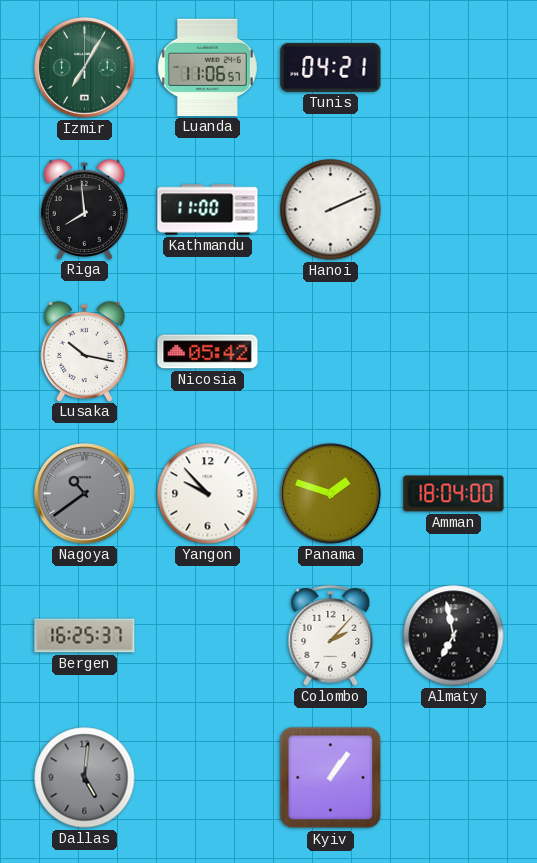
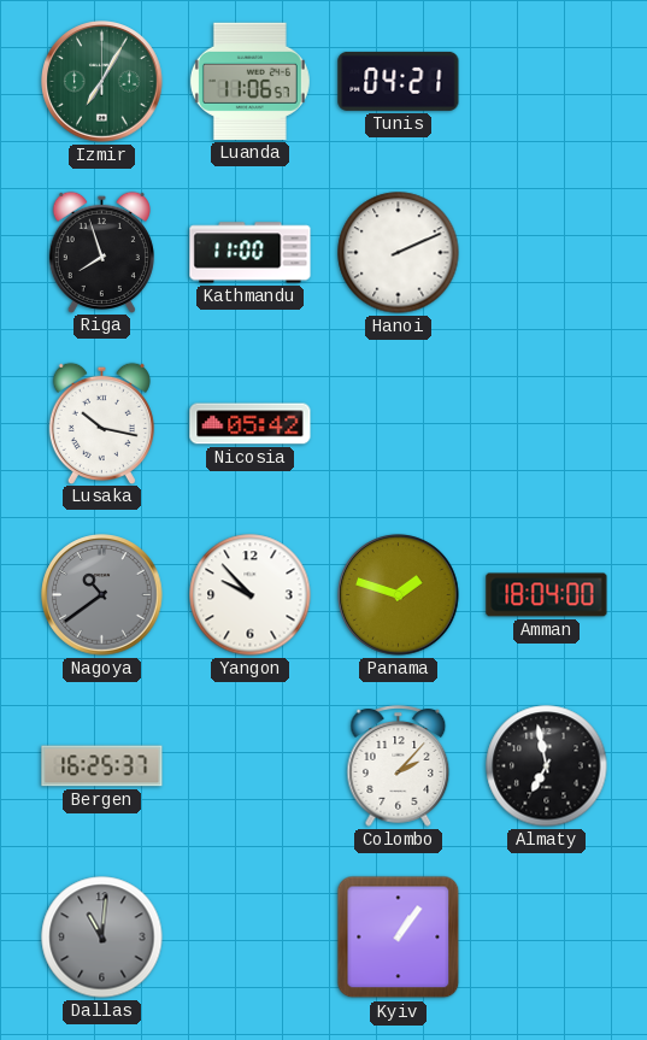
Riga: 7:59 -> 7:57 (101, 252)
Dallas: 5:01 -> 11:01 (102, 938)
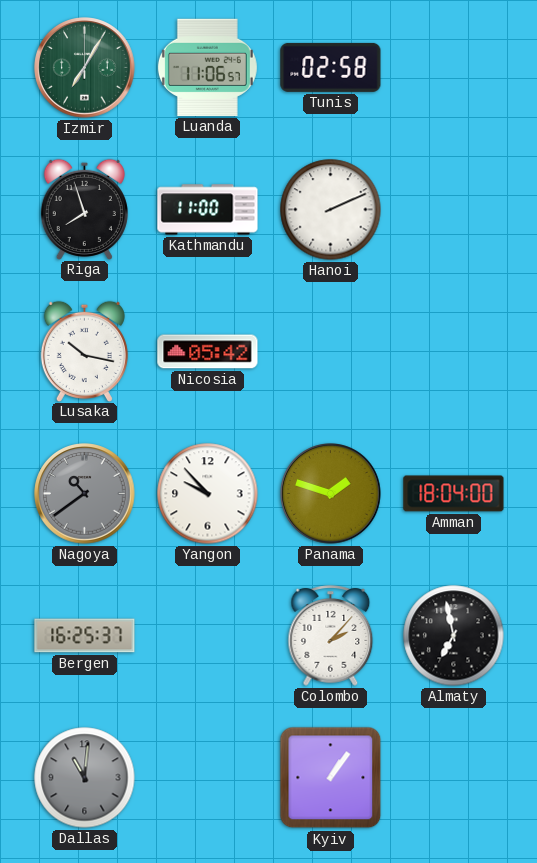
Tunis: 04:21 -> 02:58 (331, 67)
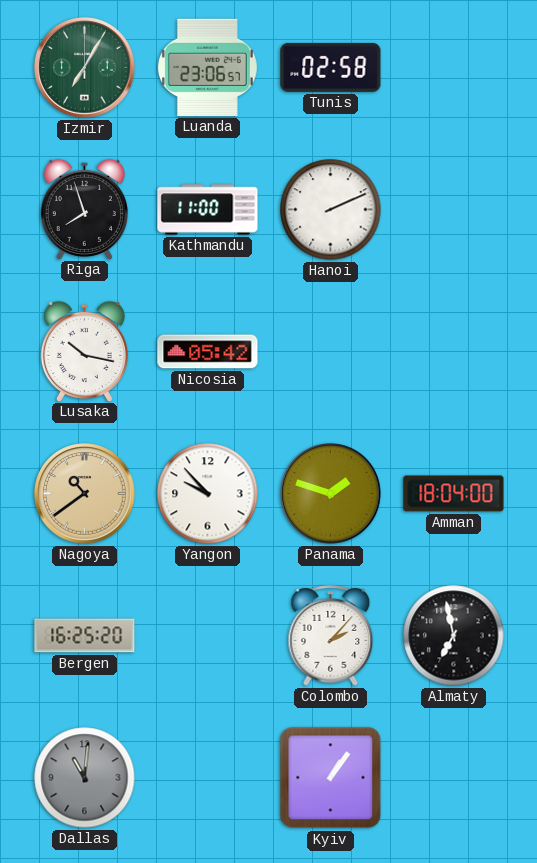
Luanda: 11:06 -> 23:06 (207, 67)
Nagoya dial: grey -> champagne (85, 494)
Bergen: 16:25:37 -> 16:25:20 (85, 636)
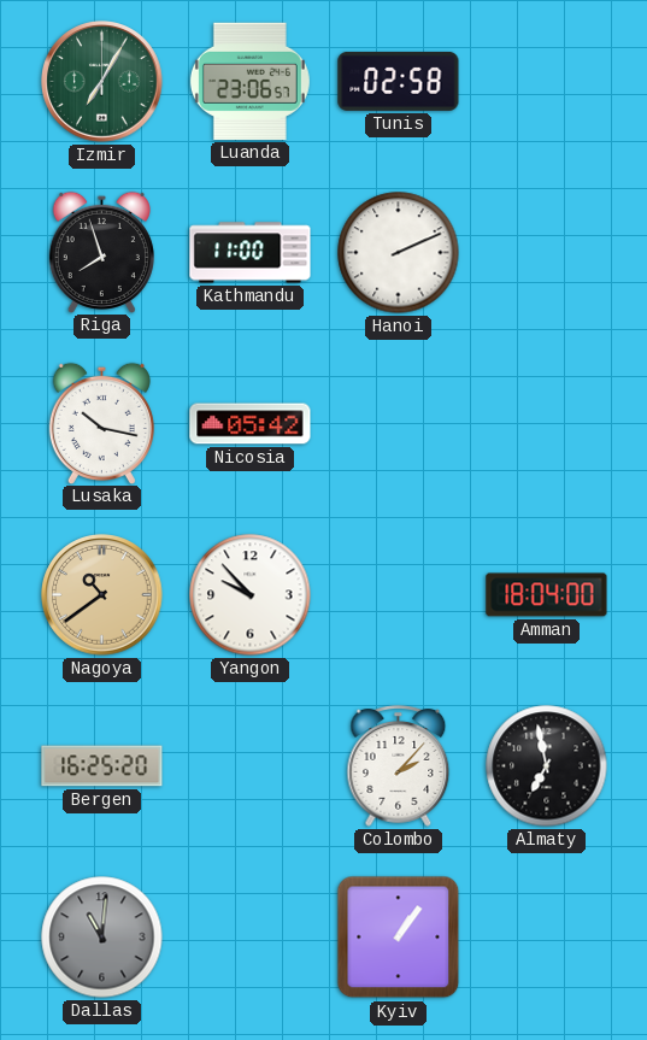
Panama: 1:48 -> none (331, 494)
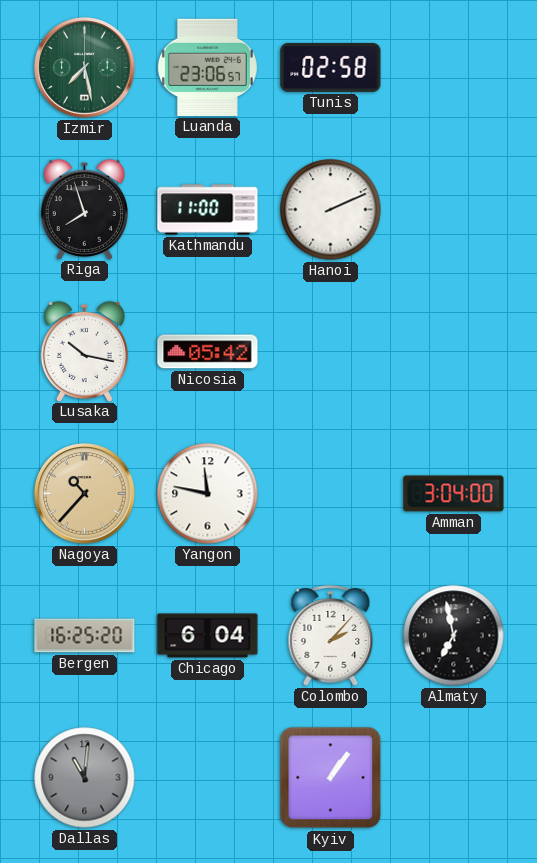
Izmir: 7:05 -> 7:28 (85, 68)
Nagoya: 10:39 -> 10:37 (85, 494)
Yangon: 9:53 -> 11:47 (208, 494)
Amman: 18:04 -> 3:04 (454, 494)
Chicago: none -> 6:04 (208, 636)
